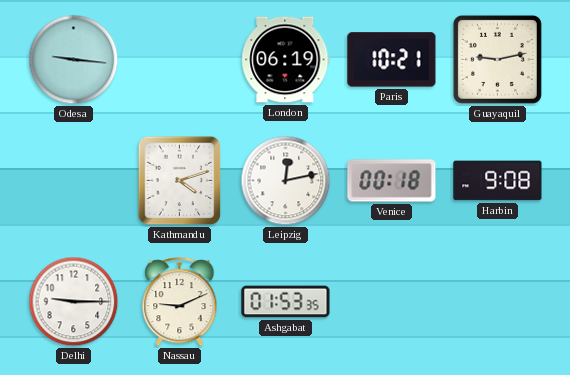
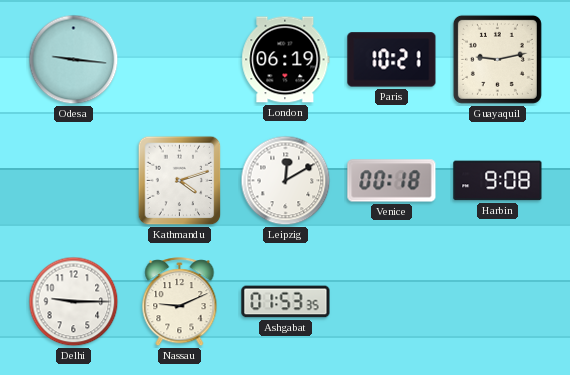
Leipzig: 12:13 -> 12:10 (286, 181)
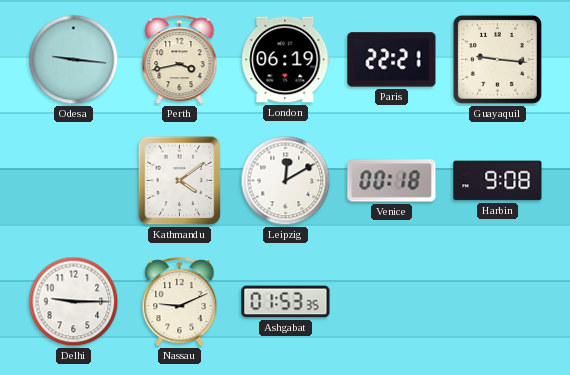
Perth: none -> 3:43 (180, 60)
Paris: 10:21 -> 22:21 (392, 60)
Guayaquil: 9:13 -> 9:16 (497, 59)
Kathmandu: 4:12 -> 4:09 (180, 181)
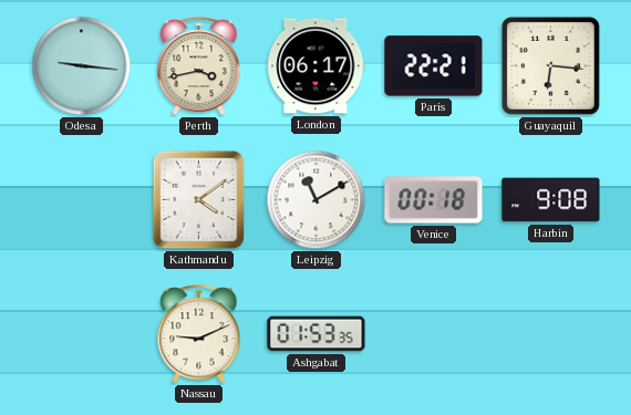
London: 06:19 -> 06:17 (317, 66)
Guayaquil: 9:16 -> 6:16 (550, 65)
Leipzig: 12:10 -> 11:10 (317, 200)
Delhi: 9:15 -> none (74, 302)
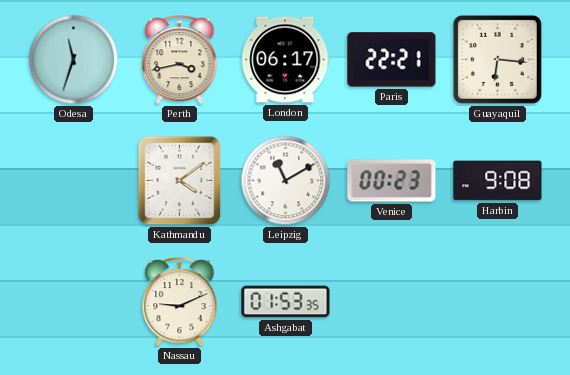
Odesa: 9:16 -> 11:33 (74, 60)
Venice: 00:18 -> 00:23 (392, 181)
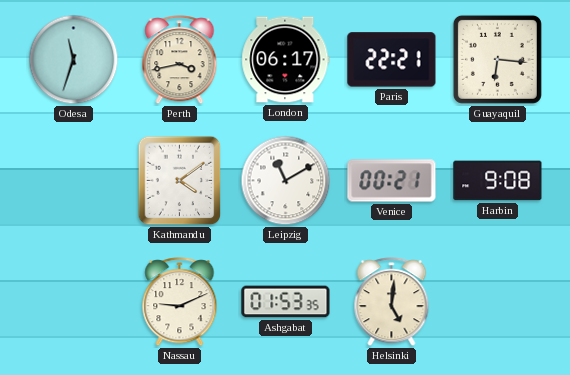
Venice: 00:23 -> 00:21 (392, 181)
Helsinki: none -> 5:01 (392, 302)
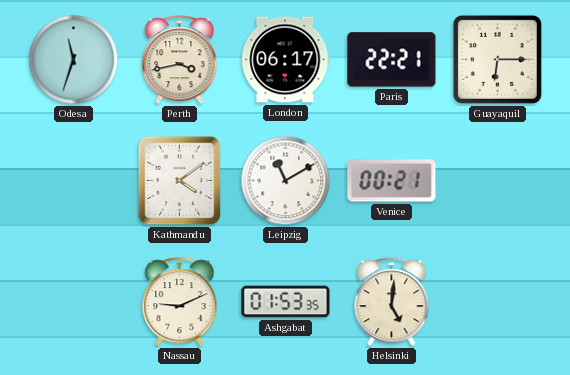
Guayaquil: 6:16 -> 6:15 (497, 59)
Harbin: 9:08 -> none (498, 181)
